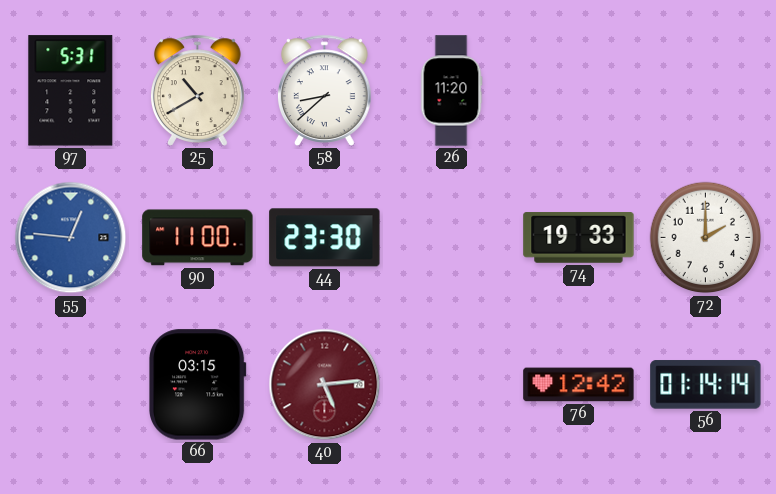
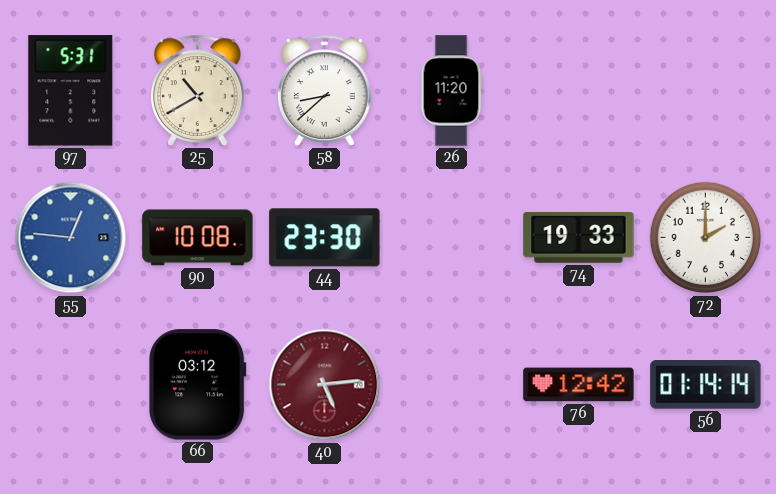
90: 11:00 -> 10:08 (198, 238)
66: 03:15 -> 03:12 (198, 385)
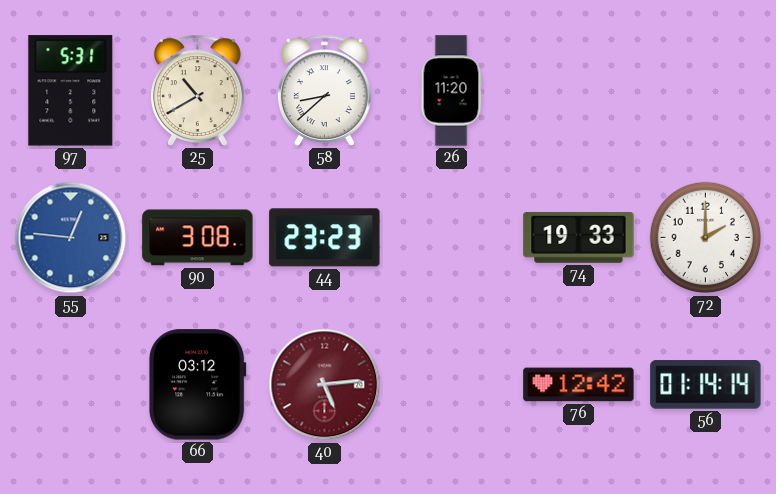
90: 10:08 -> 3:08 (198, 238)
44: 23:30 -> 23:23 (325, 238)
